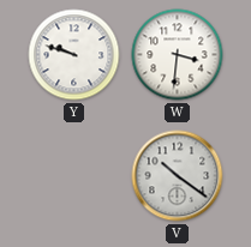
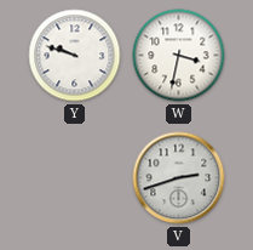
W: 3:31 -> 3:32 (179, 56)
V: 10:21 -> 2:42 (179, 178)
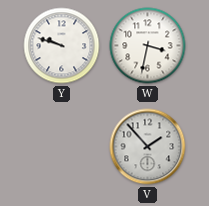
V: 2:42 -> 1:53 (148, 147)
